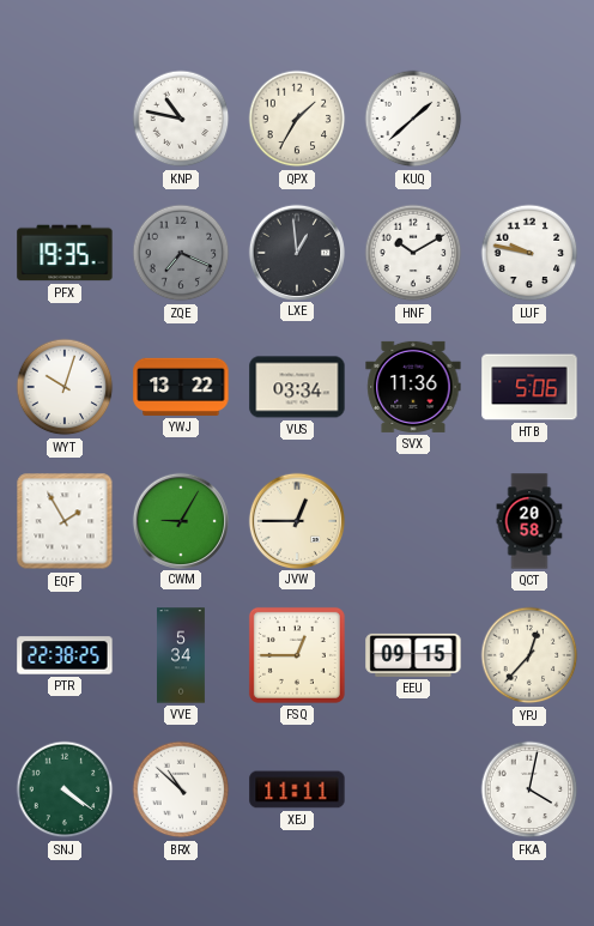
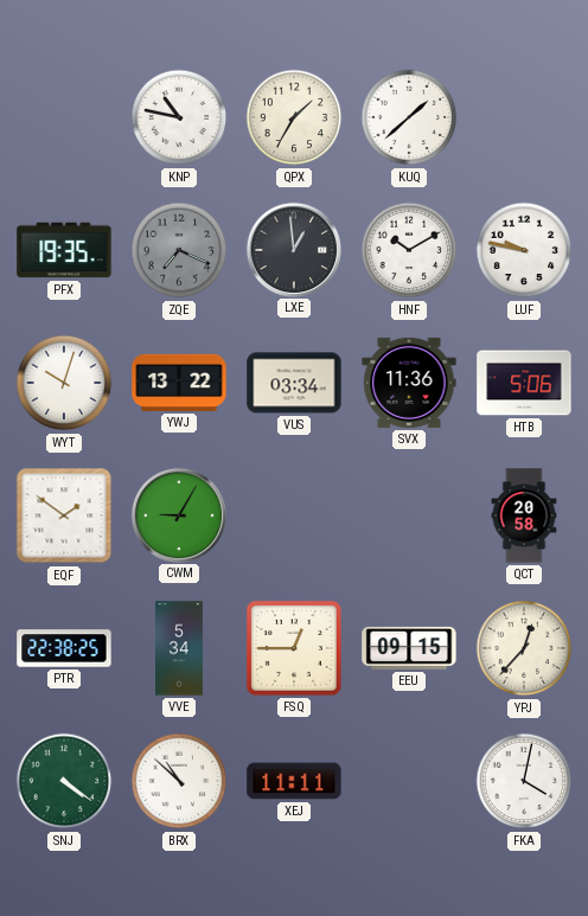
EQF: 1:55 -> 1:51 (64, 515)
JVW: 12:45 -> none (296, 520)
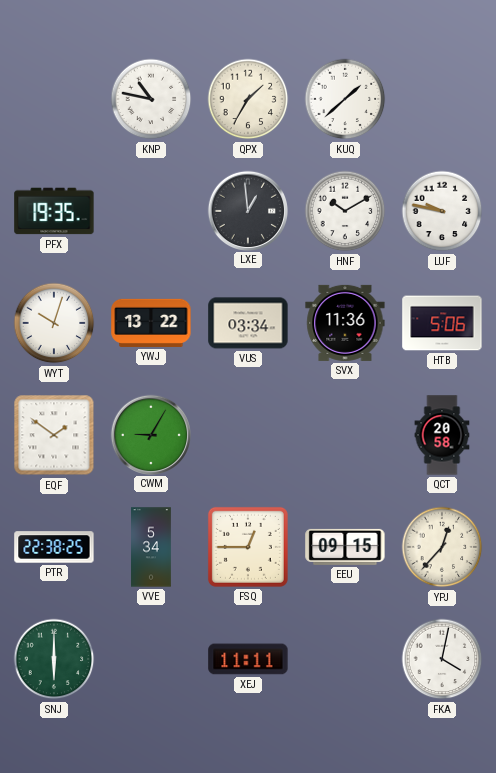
ZQE: 7:19 -> none (179, 250)
SNJ: 4:21 -> 6:00 (54, 659)
BRX: 10:52 -> none (179, 781)
